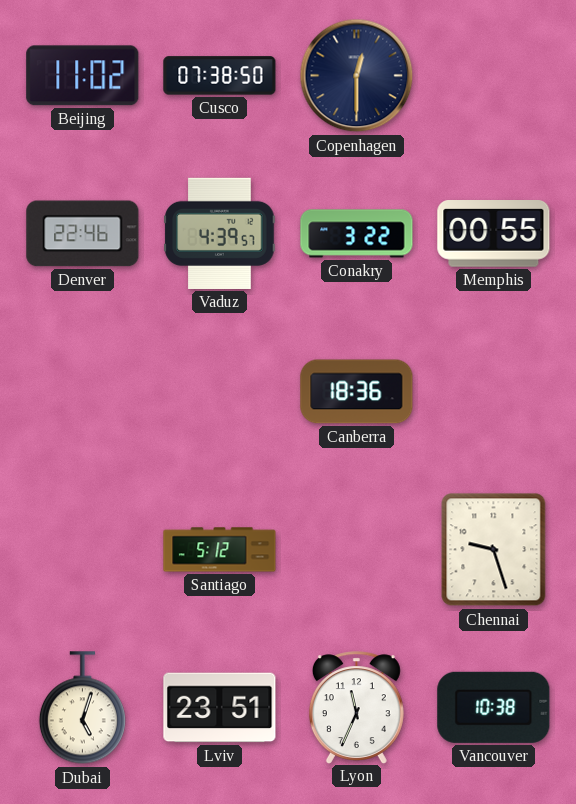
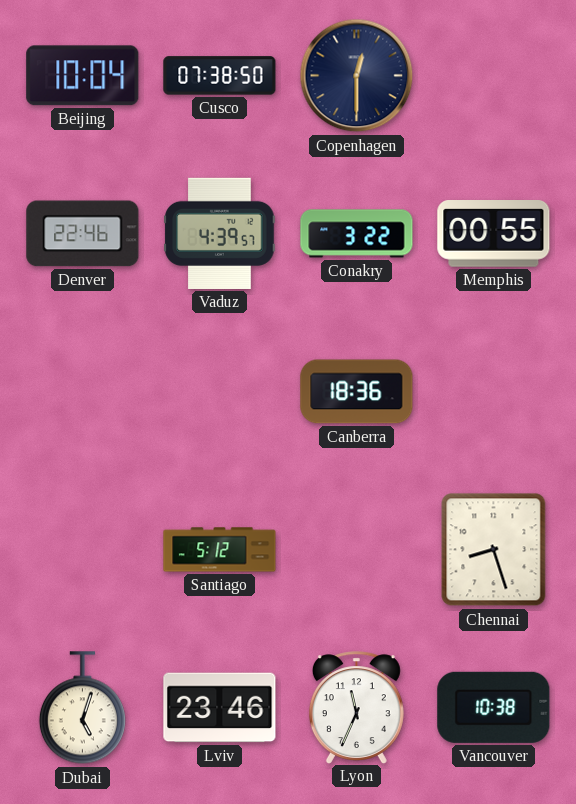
Beijing: 11:02 -> 10:04 (83, 76)
Chennai: 9:27 -> 8:27 (494, 550)
Lviv: 23:51 -> 23:46 (220, 708)
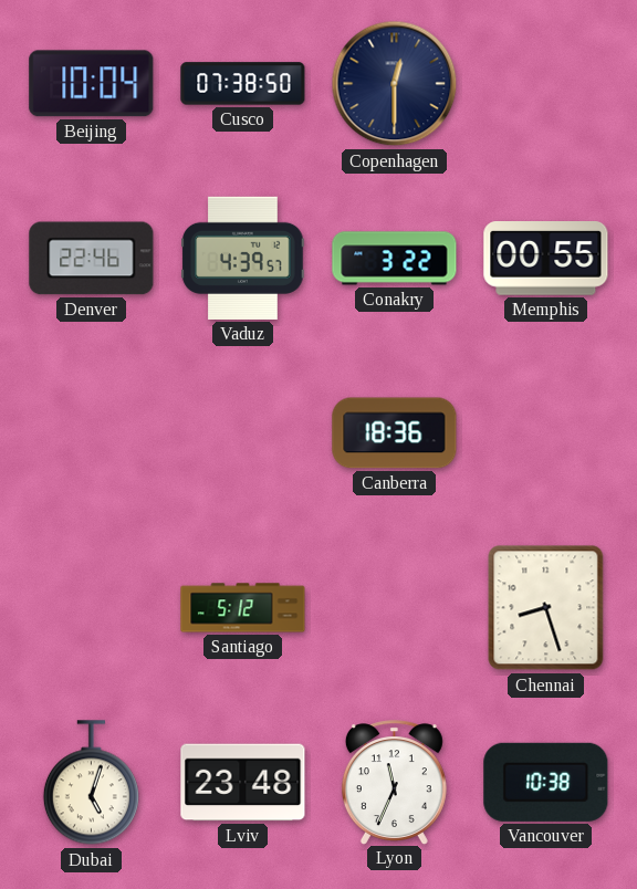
Lviv: 23:46 -> 23:48 (243, 783)
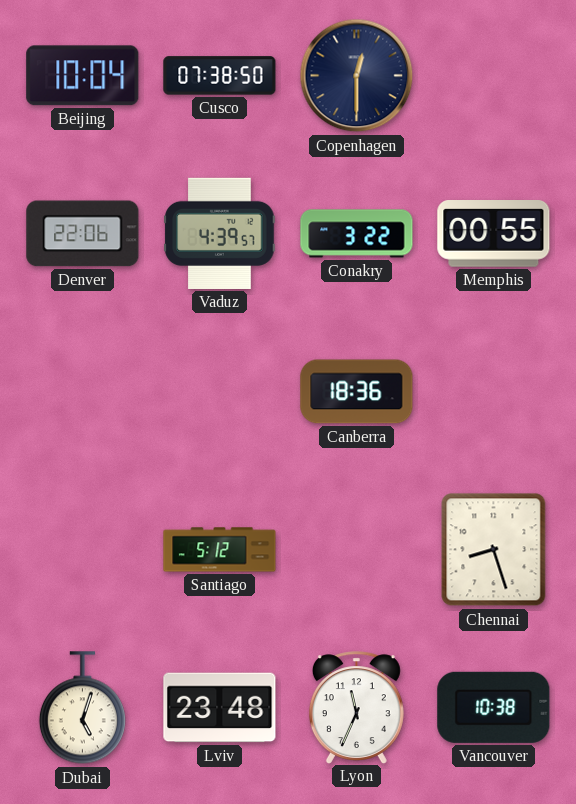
Denver: 22:46 -> 22:06 (83, 234)
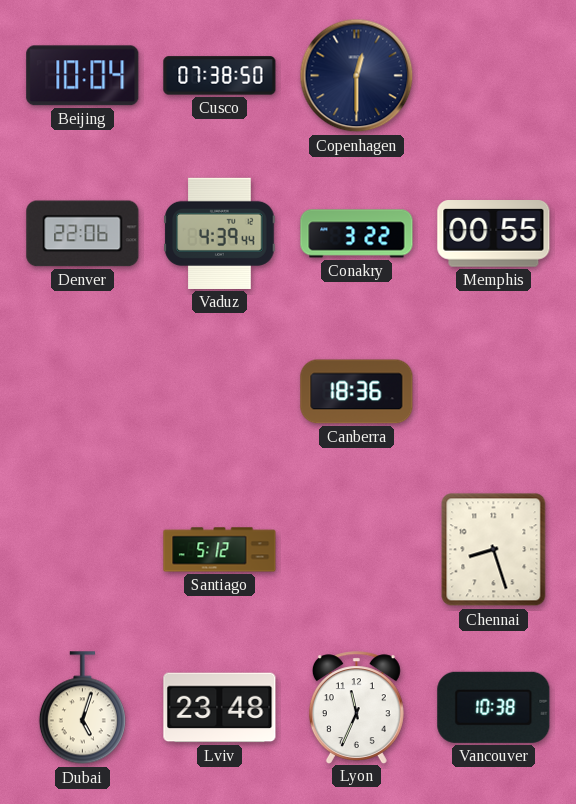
Vaduz: 4:39:57 -> 4:39:44 (220, 233)
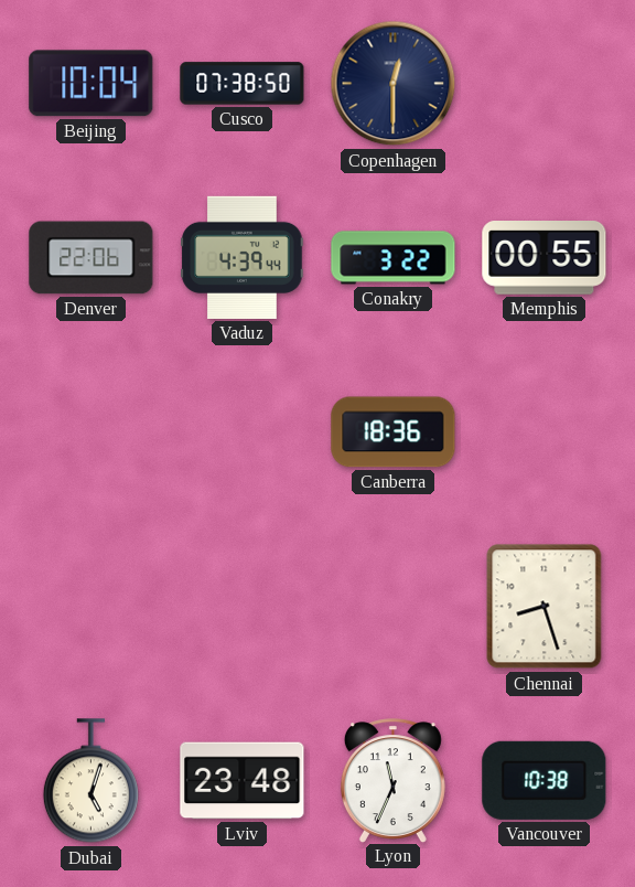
Santiago: 5:12 -> none (220, 550)
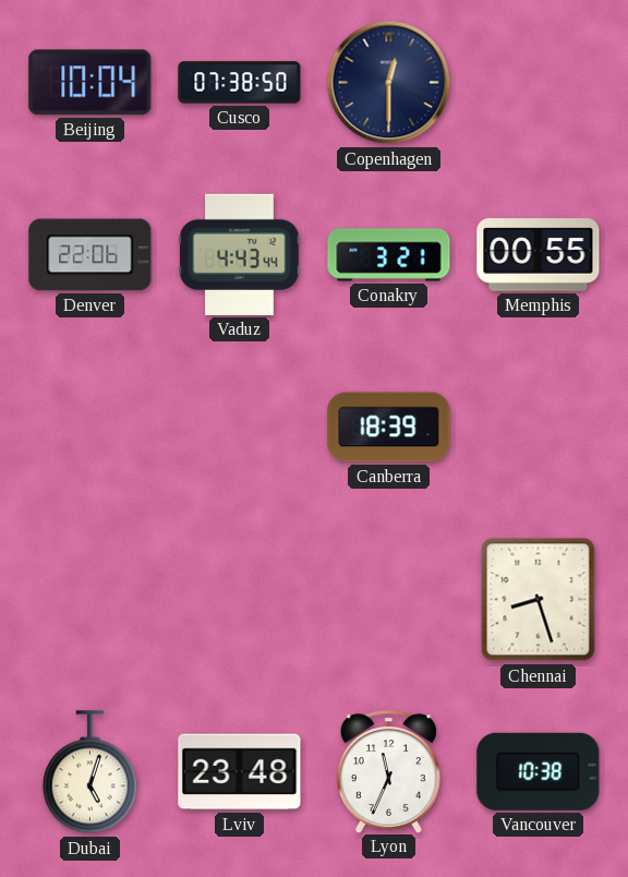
Vaduz: 4:39 -> 4:43 (240, 254)
Conakry: 3:22 -> 3:21 (389, 255)
Canberra: 18:36 -> 18:39 (389, 428)
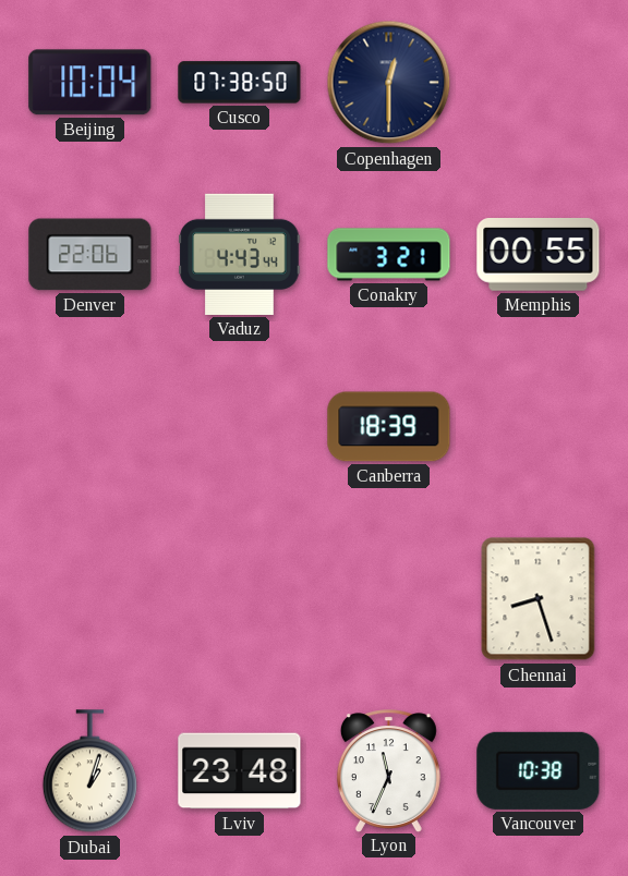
Dubai: 5:03 -> 1:03 (89, 771)
